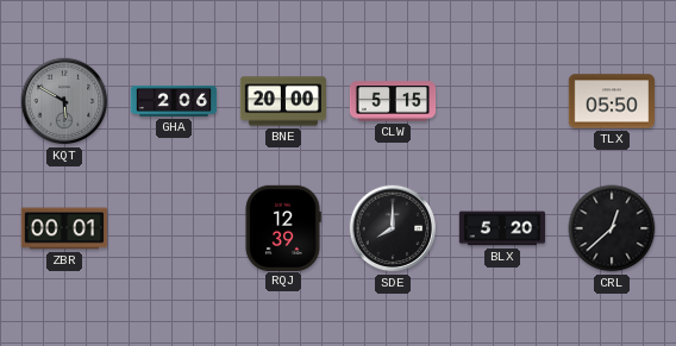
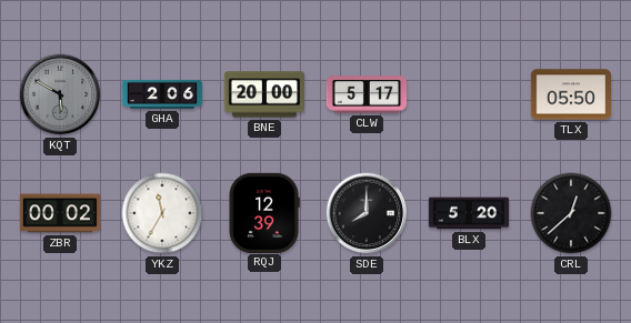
CLW: 5:15 -> 5:17 (367, 94)
ZBR: 00:01 -> 00:02 (59, 213)
YKZ: none -> 11:35 (162, 213)
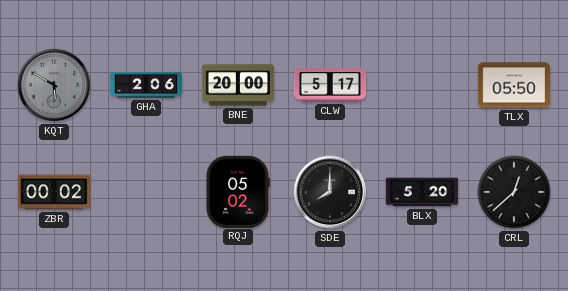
YKZ: 11:35 -> none (162, 213)
RQJ: 12:39 -> 05:02 (238, 191)
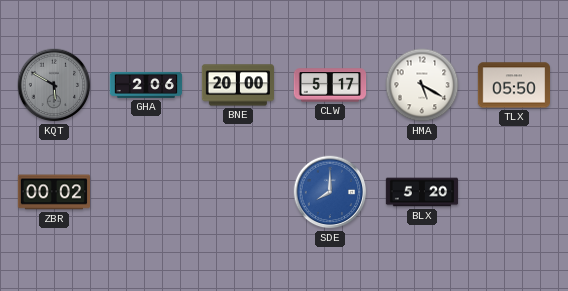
HMA: none -> 5:20 (422, 85)
RQJ: 05:02 -> none (238, 191)
SDE dial: black -> blue (330, 192)
CRL: 12:38 -> none (514, 192)
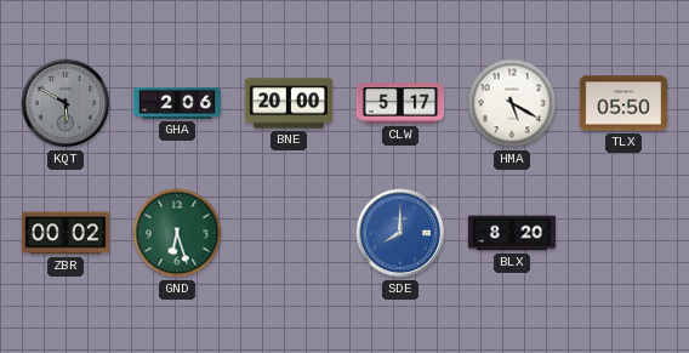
GND: none -> 6:27 (177, 233)
BLX: 5:20 -> 8:20 (512, 233)
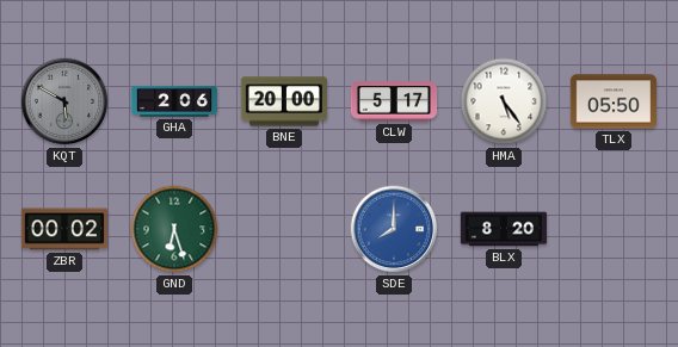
HMA: 5:20 -> 5:24 (504, 101)
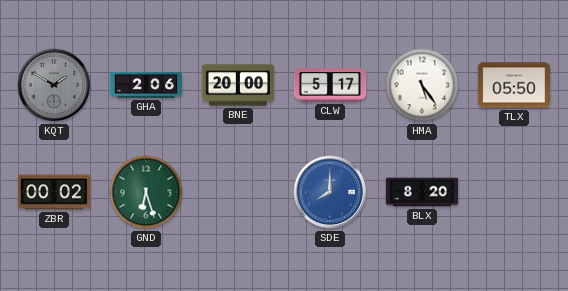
KQT: 5:50 -> 1:50 (54, 85)
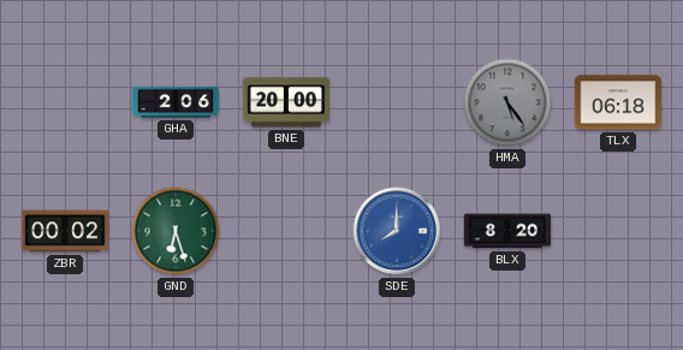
KQT: 1:50 -> none (54, 85)
CLW: 5:17 -> none (330, 85)
HMA dial: white -> grey (507, 102)
TLX: 05:50 -> 06:18 (617, 102)
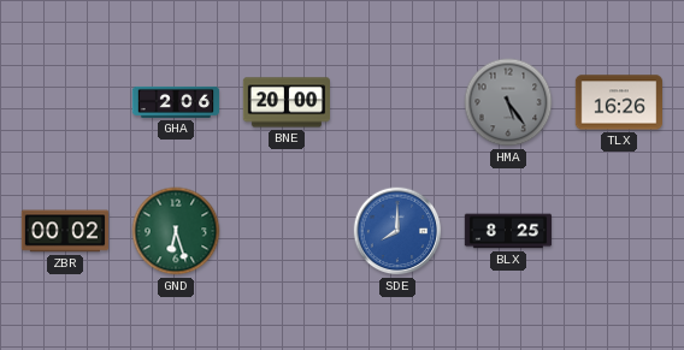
TLX: 06:18 -> 16:26 (618, 102)
BLX: 8:20 -> 8:25 (508, 231)
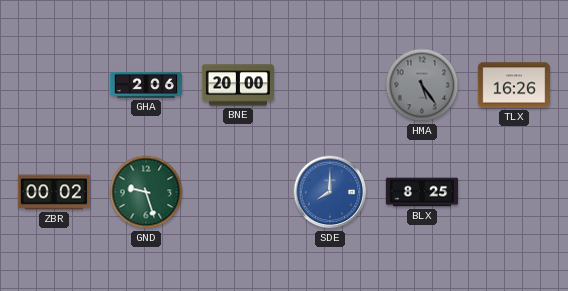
GND: 6:27 -> 9:27 (146, 192)
